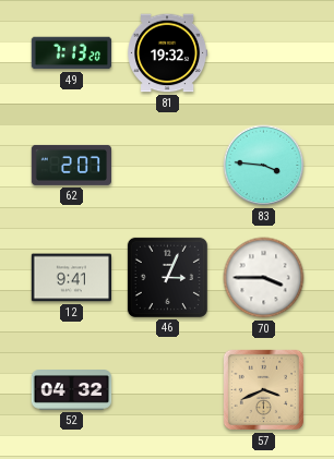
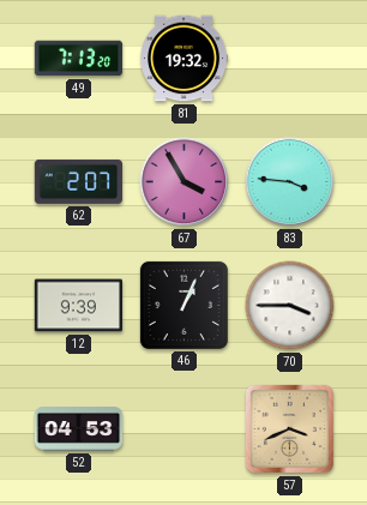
67: none -> 3:55 (185, 182)
12: 9:41 -> 9:39 (78, 306)
46: 3:04 -> 1:04 (183, 305)
52: 04:32 -> 04:53 (79, 429)
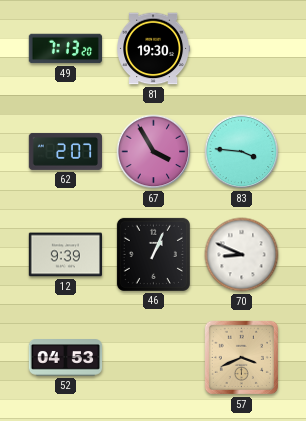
81: 19:32 -> 19:30 (154, 49)
70: 3:45 -> 8:49 (242, 255)
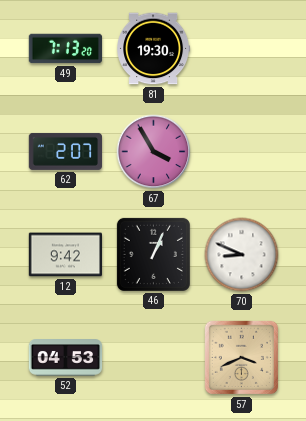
83: 3:46 -> none (242, 152)
12: 9:39 -> 9:42 (65, 255)
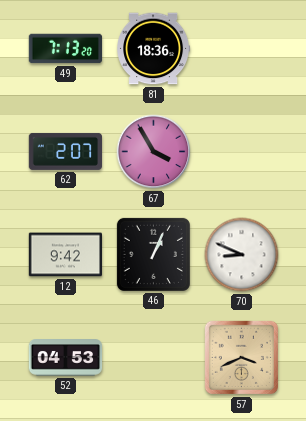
81: 19:30 -> 18:36 (154, 49)
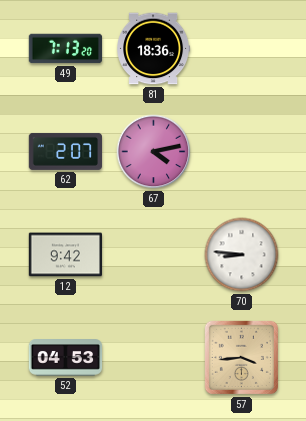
67: 3:55 -> 4:13 (154, 152)
46: 1:04 -> none (153, 254)
70: 8:49 -> 8:46 (242, 255)
57: 3:41 -> 3:44 (241, 357)
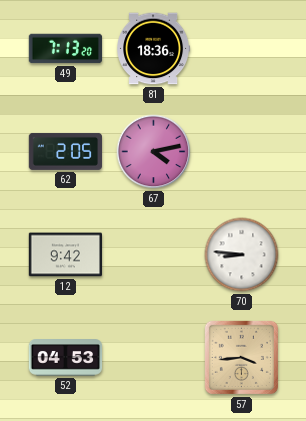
62: 2:07 -> 2:05 (66, 151)
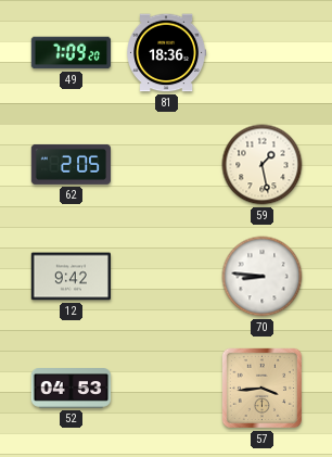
49: 7:13 -> 7:09 (72, 53)
67: 4:13 -> none (154, 152)
59: none -> 1:28 (263, 165)
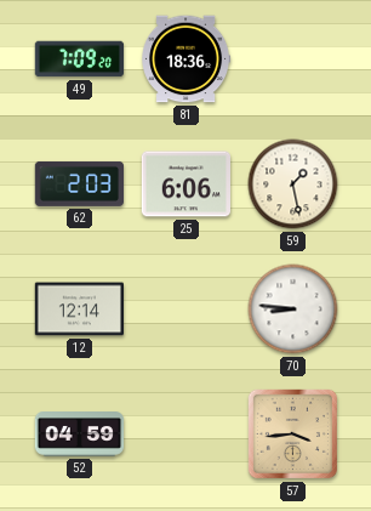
62: 2:05 -> 2:03 (80, 183)
25: none -> 6:06 (185, 184)
12: 9:42 -> 12:14 (79, 310)
52: 04:53 -> 04:59 (80, 435)
